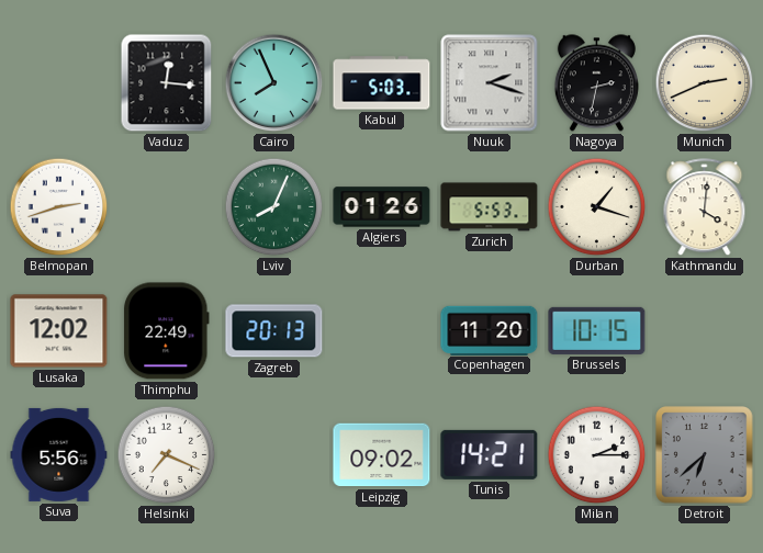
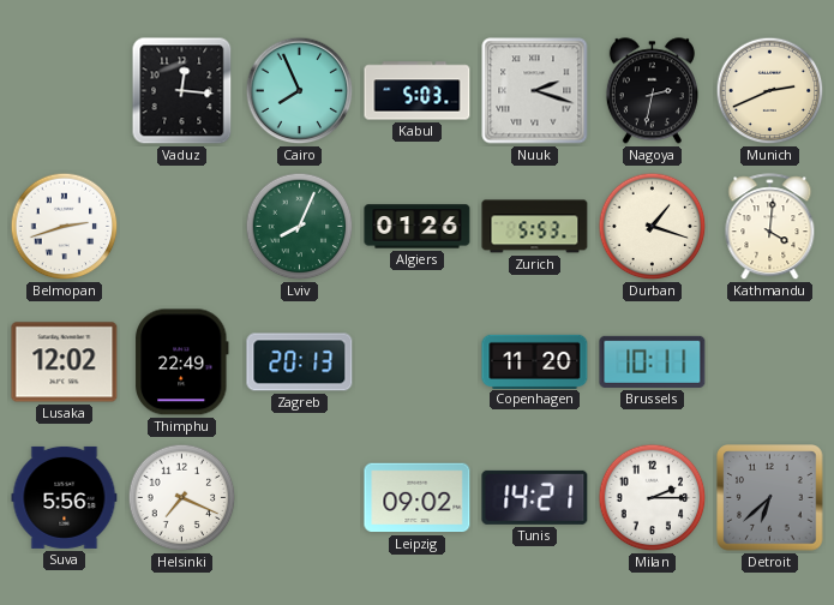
Brussels: 10:15 -> 10:11 (653, 361)
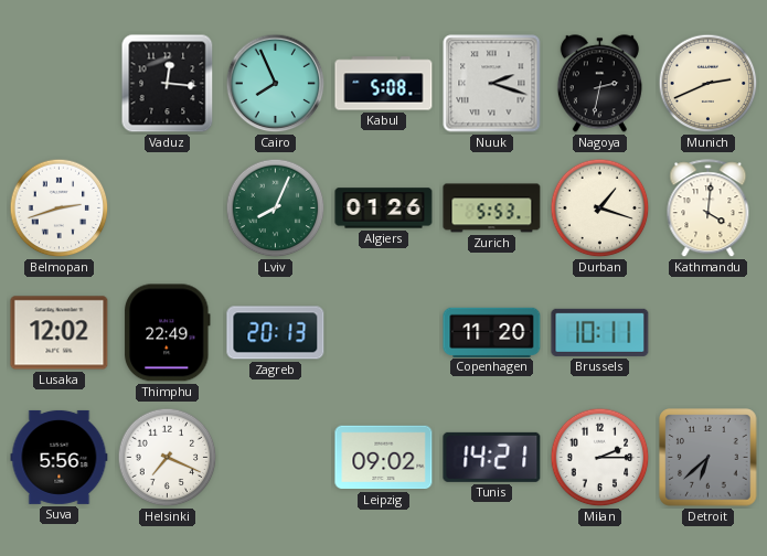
Kabul: 5:03 -> 5:08 (384, 84)
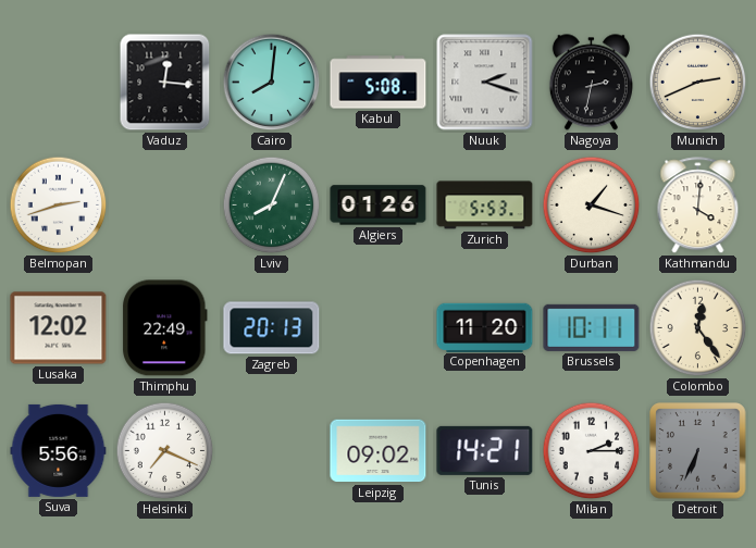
Cairo: 7:56 -> 8:01 (272, 83)
Colombo: none -> 12:24 (698, 328)
Detroit: 6:38 -> 6:34 (698, 451)
